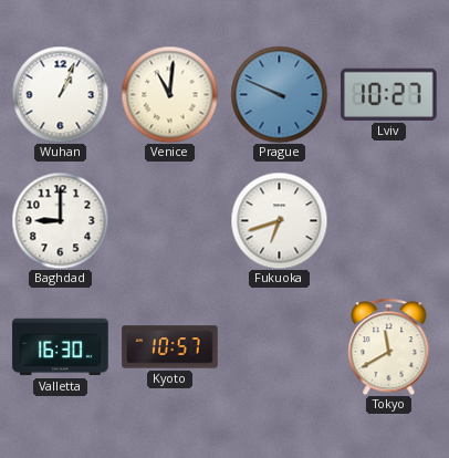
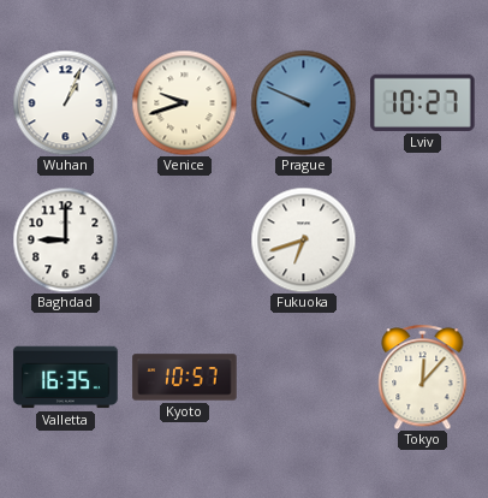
Venice: 11:01 -> 9:42 (184, 102)
Valletta: 16:30 -> 16:35 (66, 378)
Tokyo: 11:40 -> 12:07 (423, 377)
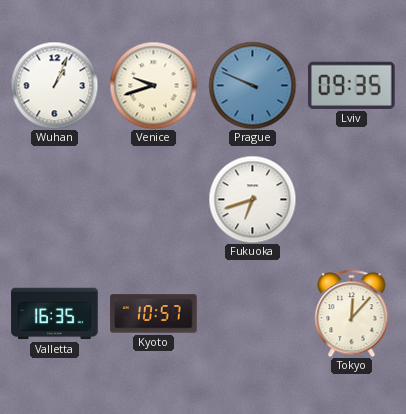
Lviv: 10:27 -> 09:35 (352, 85)
Baghdad: 9:00 -> none (65, 239)
